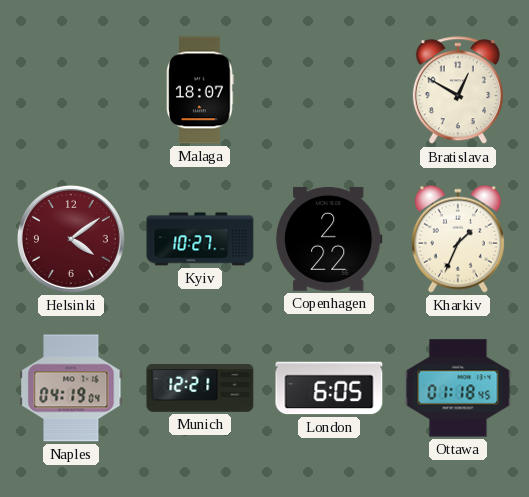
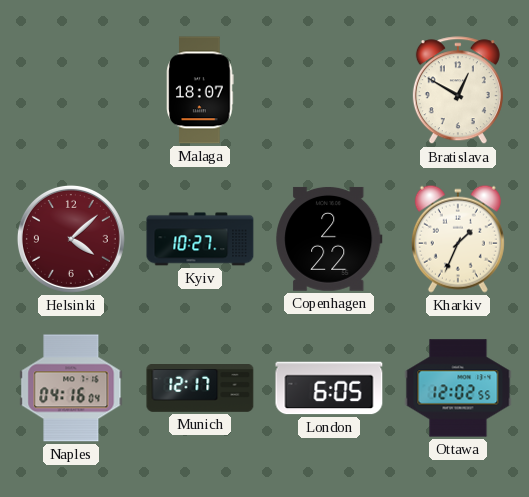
Helsinki: 4:09 -> 4:08 (71, 239)
Naples: 04:19 -> 04:16 (71, 388)
Munich: 12:21 -> 12:17 (200, 389)
Ottawa: 01:18 -> 12:02 (458, 388)
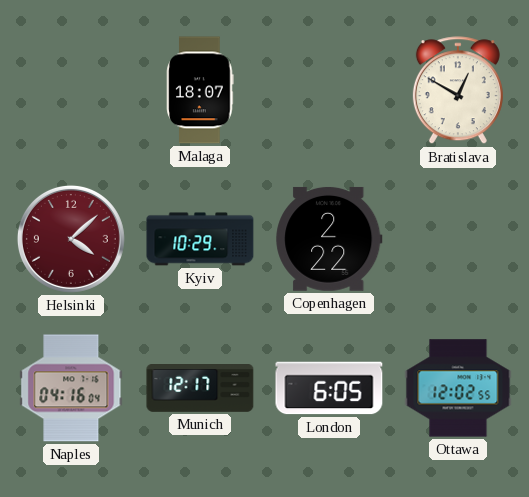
Kyiv: 10:27 -> 10:29 (200, 239)
Kharkiv: 1:34 -> none (458, 239)
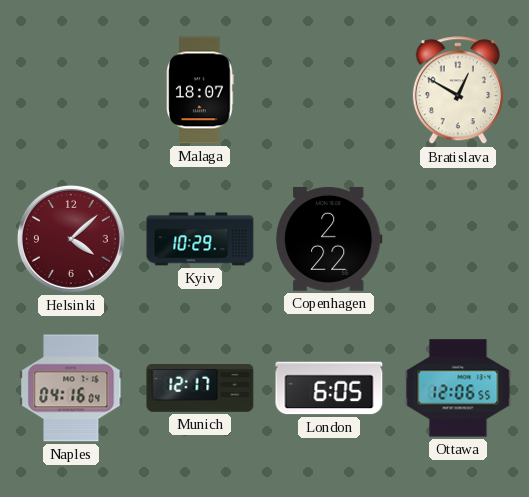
Ottawa: 12:02 -> 12:06 (458, 388)
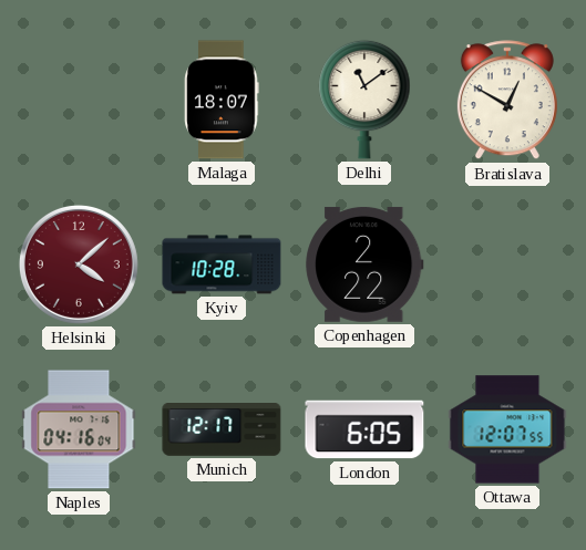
Delhi: none -> 11:09 (364, 100)
Kyiv: 10:29 -> 10:28 (222, 264)
Ottawa: 12:06 -> 12:07 (507, 429)
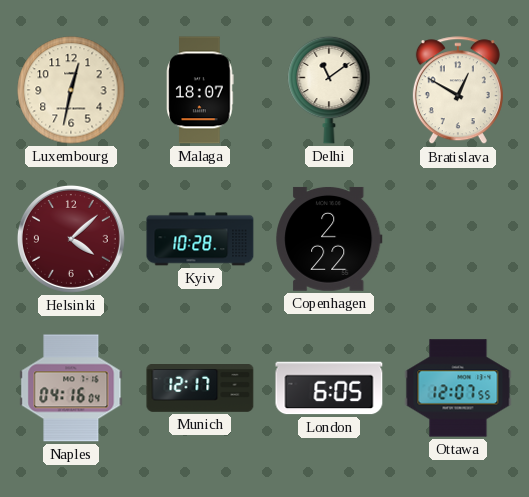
Luxembourg: none -> 12:32 (71, 90)
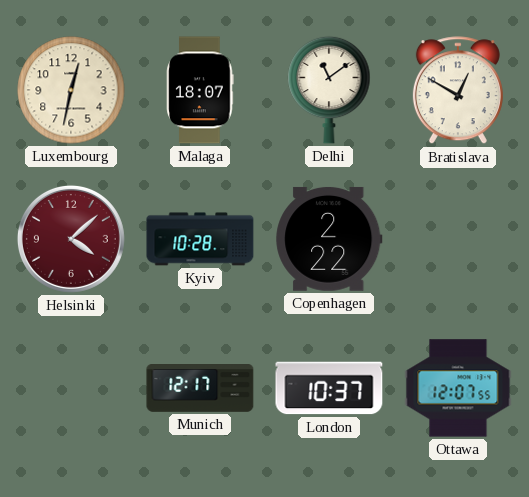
Naples: 04:16 -> none (71, 388)
London: 6:05 -> 10:37 (329, 388)
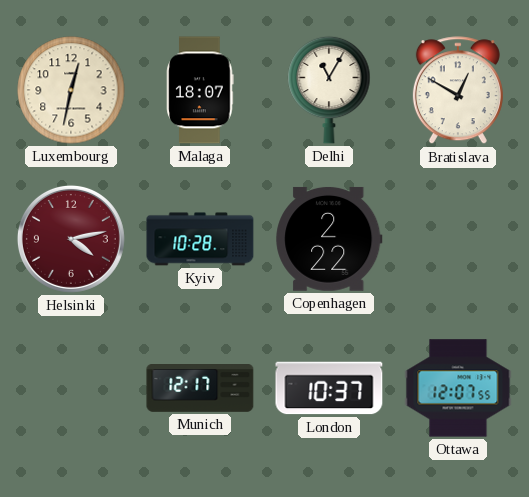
Delhi: 11:09 -> 11:05 (329, 90)
Helsinki: 4:08 -> 4:13 (71, 239)
